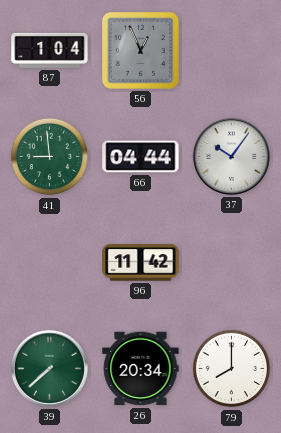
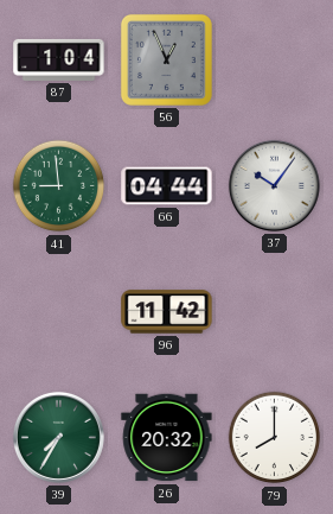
39: 7:38 -> 7:35 (58, 437)
26: 20:34 -> 20:32 (167, 438)
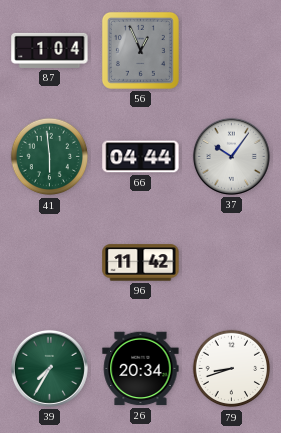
41: 8:59 -> 5:59 (50, 157)
26: 20:32 -> 20:34 (141, 369)
79: 8:00 -> 8:42 (232, 369)
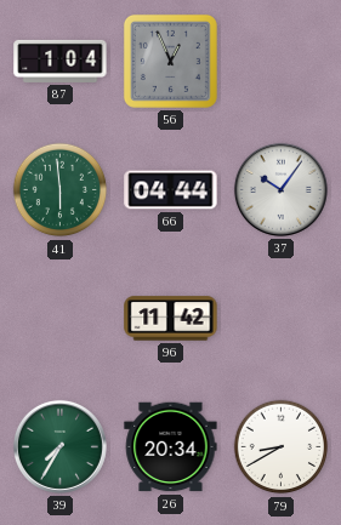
79: 8:42 -> 8:40 (282, 447)
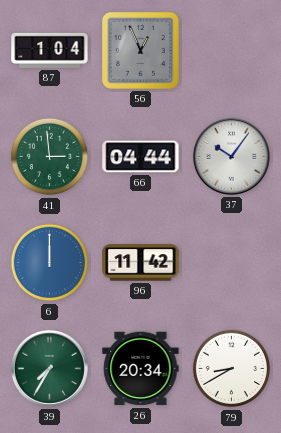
41: 5:59 -> 2:59 (50, 157)
6: none -> 12:00 (50, 263)
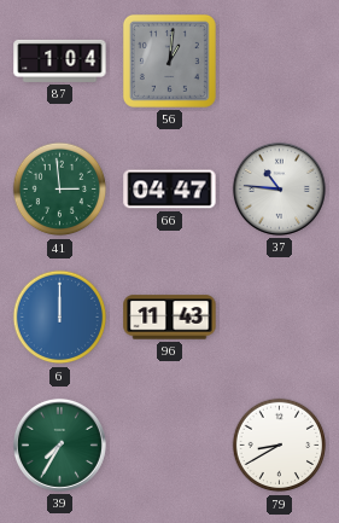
56: 12:56 -> 1:01 (169, 60)
66: 04:44 -> 04:47 (170, 190)
37: 10:06 -> 10:46 (279, 188)
96: 11:42 -> 11:43 (170, 318)
26: 20:34 -> none (141, 369)
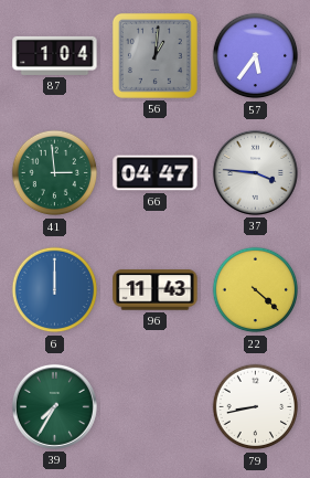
57: none -> 5:36 (256, 56)
37: 10:46 -> 3:46 (255, 172)
22: none -> 4:22 (256, 290)
79: 8:40 -> 8:43 (256, 407)
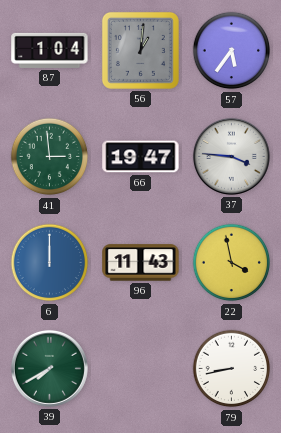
66: 04:47 -> 19:47 (141, 157)
22: 4:22 -> 3:58 (232, 263)
39: 7:35 -> 7:40 (49, 368)
